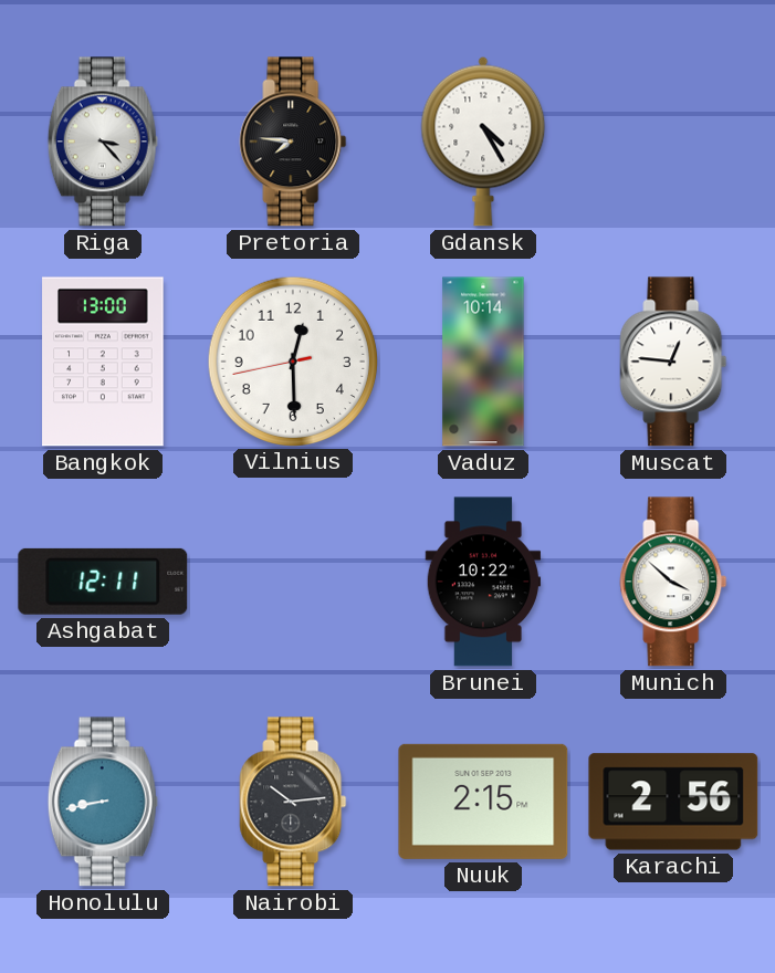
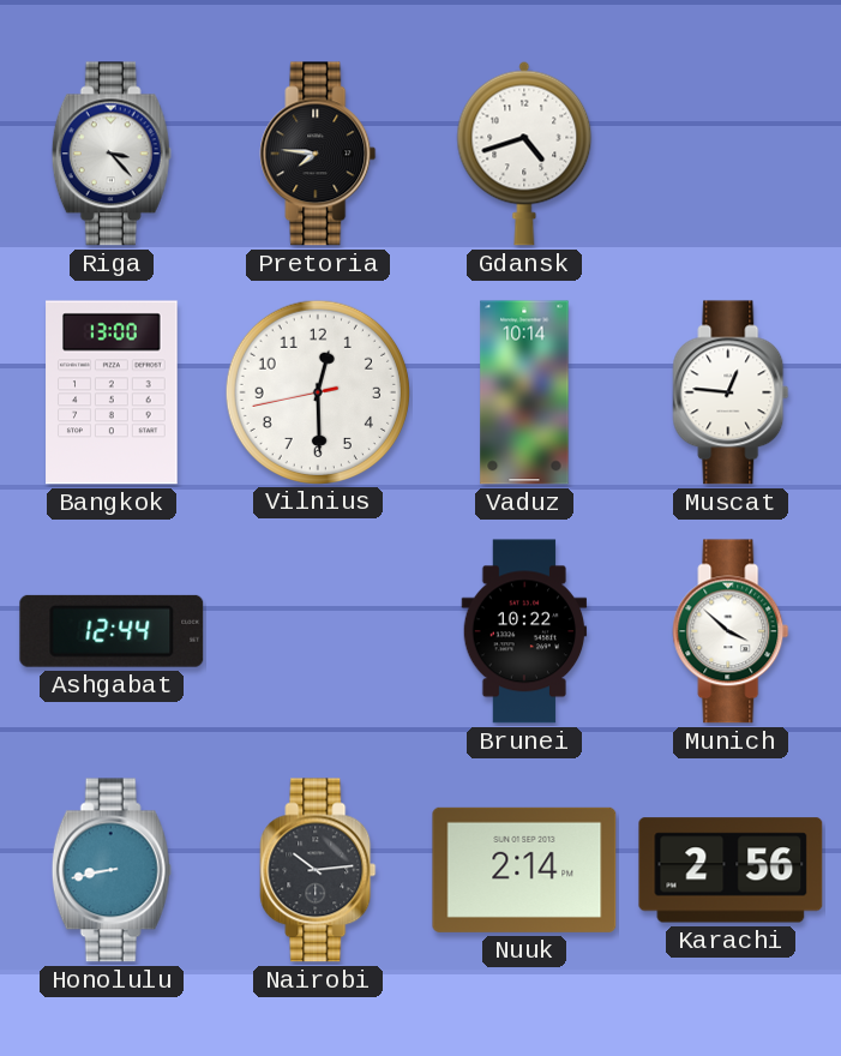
Gdansk: 4:25 -> 4:42 (524, 154)
Ashgabat: 12:11 -> 12:44 (112, 631)
Nuuk: 2:15 -> 2:14 (524, 870)
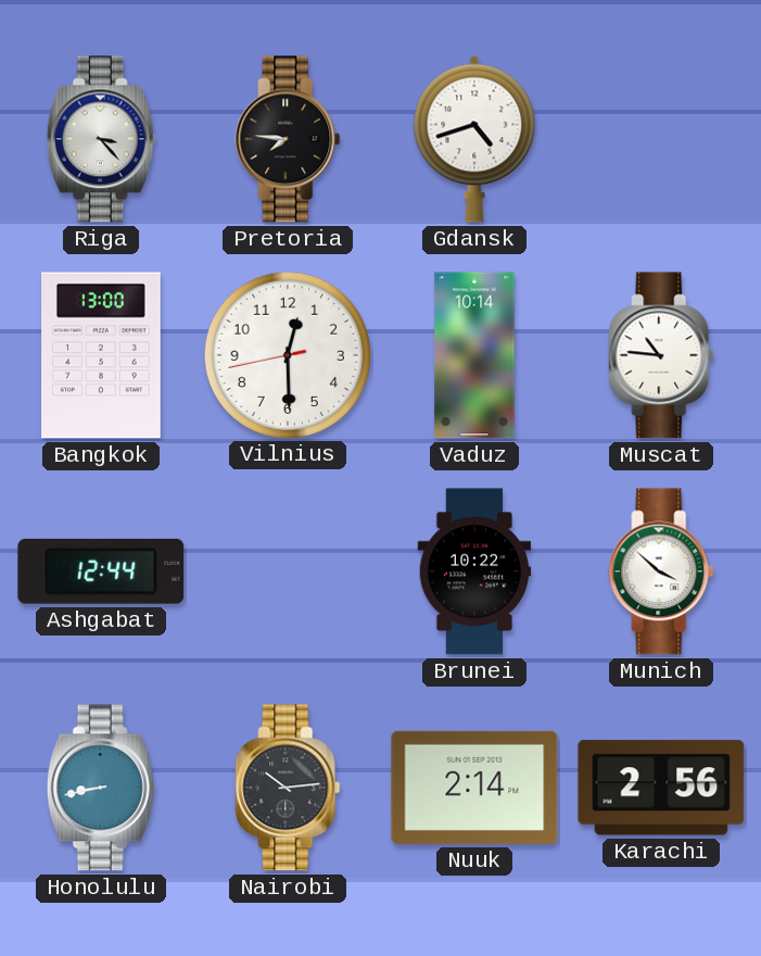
Muscat: 12:46 -> 10:46 (661, 355)
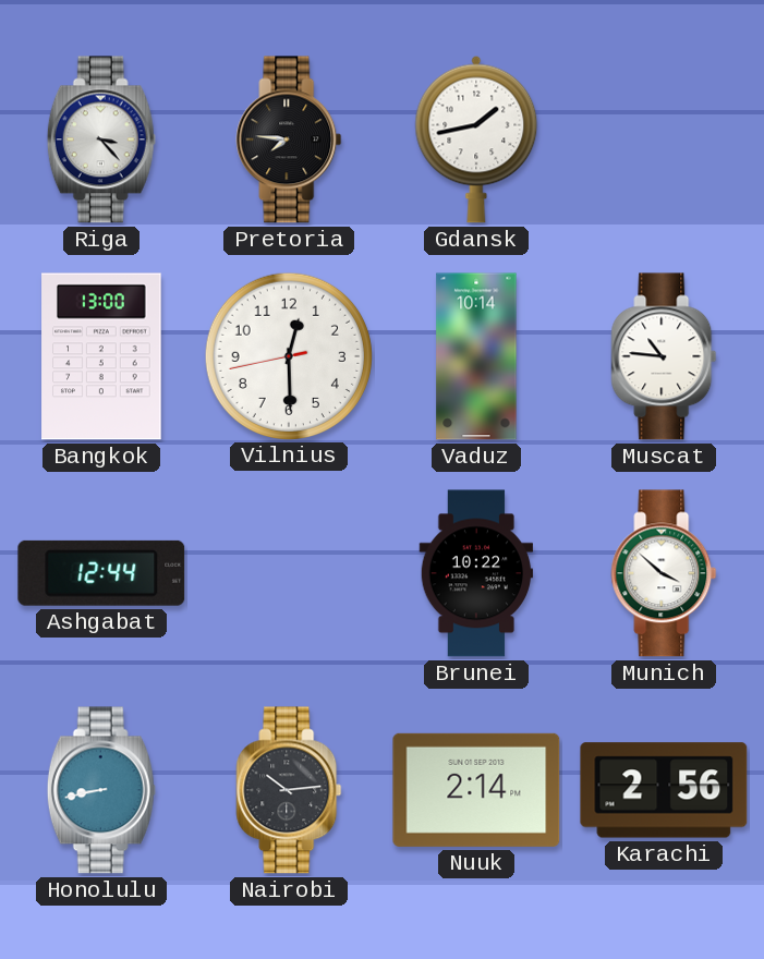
Gdansk: 4:42 -> 1:43 (476, 139)
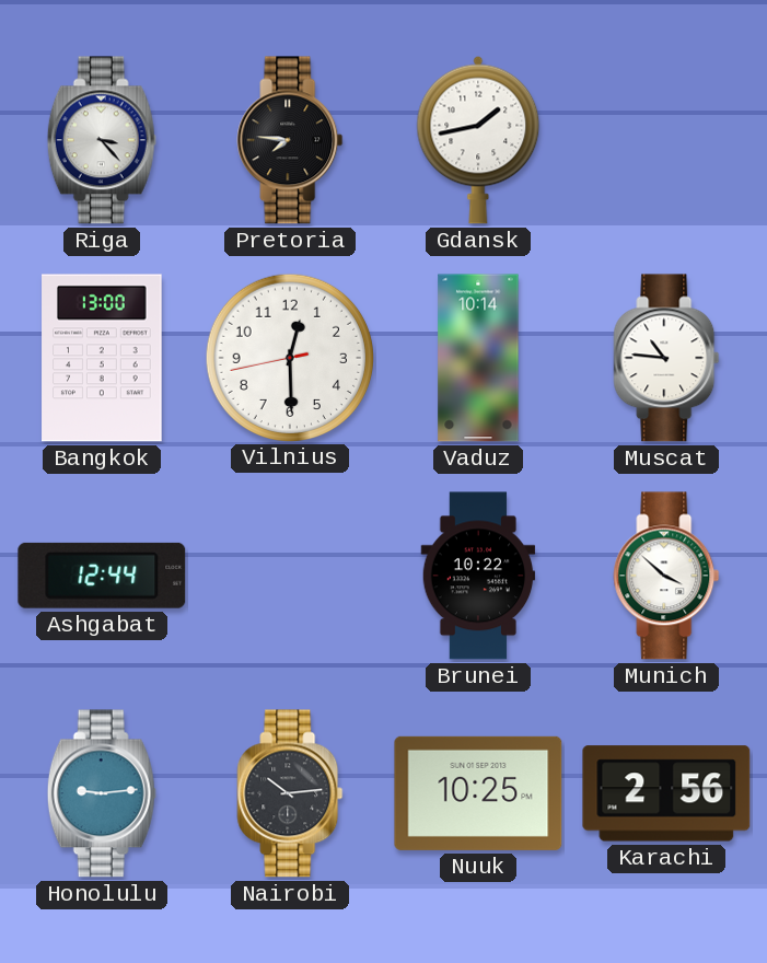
Honolulu: 8:43 -> 9:14 (102, 793)
Nuuk: 2:14 -> 10:25 (478, 793)
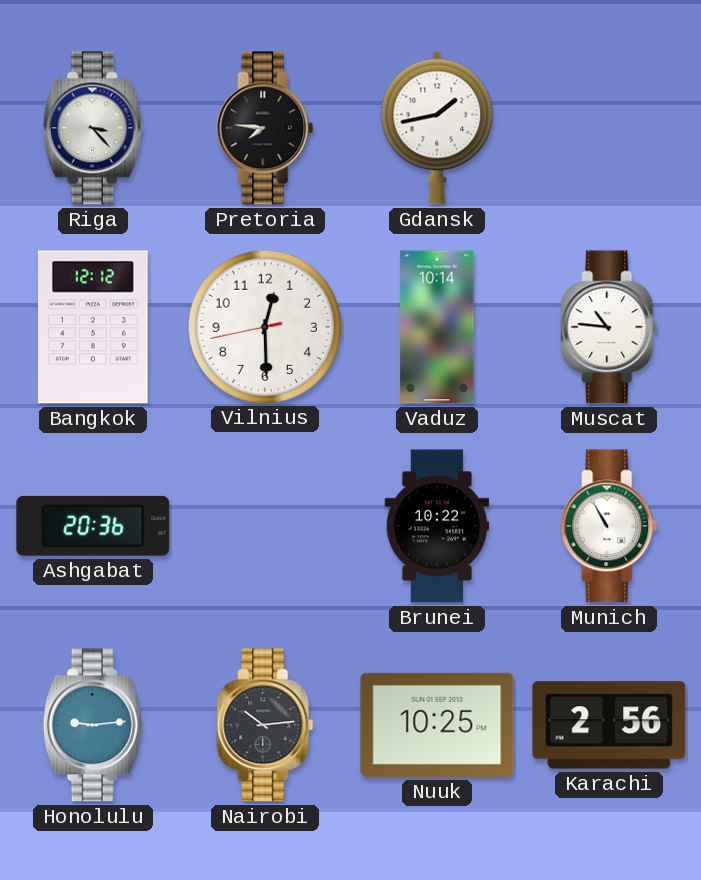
Bangkok: 13:00 -> 12:12 (93, 327)
Ashgabat: 12:44 -> 20:36 (93, 526)
Munich: 3:52 -> 10:55 (609, 526)
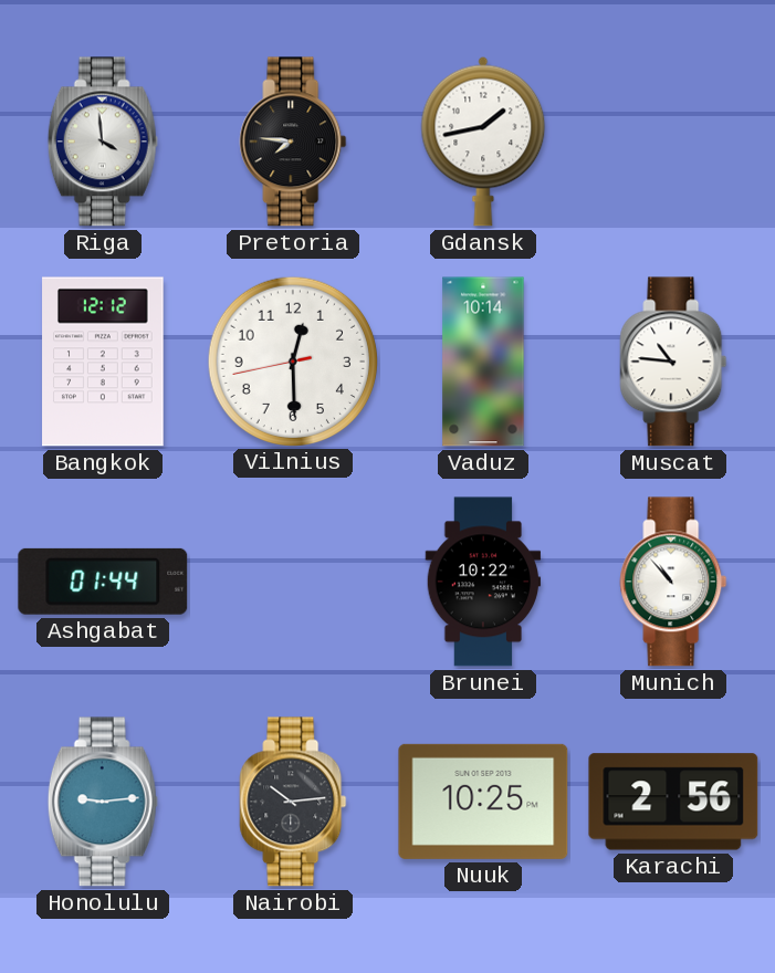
Riga: 3:23 -> 3:59 (103, 142)
Ashgabat: 20:36 -> 01:44 (103, 582)
Munich: 10:55 -> 10:53 (673, 582)
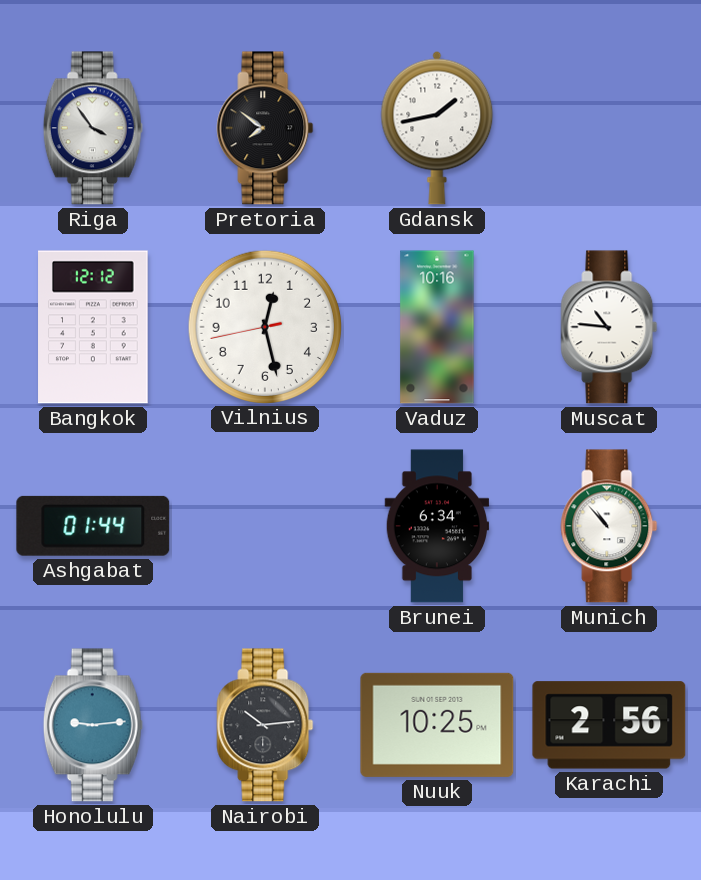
Riga: 3:59 -> 3:54 (93, 128)
Pretoria: 7:46 -> 7:51 (265, 128)
Vilnius: 12:29 -> 12:27 (264, 326)
Vaduz: 10:14 -> 10:16 (437, 327)
Brunei: 10:22 -> 6:34 (437, 526)
